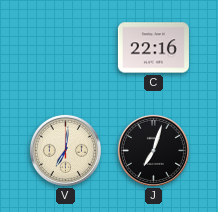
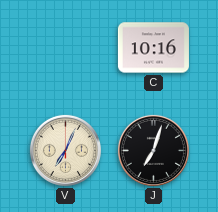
C: 22:16 -> 10:16 (153, 48)
V: 7:01 -> 7:04 (65, 150)
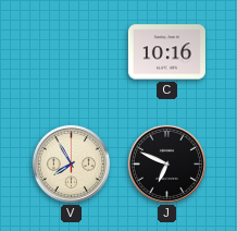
V: 7:04 -> 7:55 (71, 163)
J: 7:03 -> 6:49 (166, 163)
